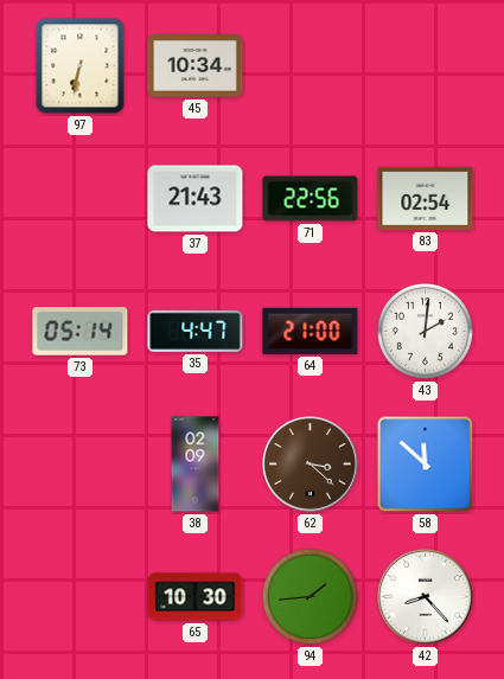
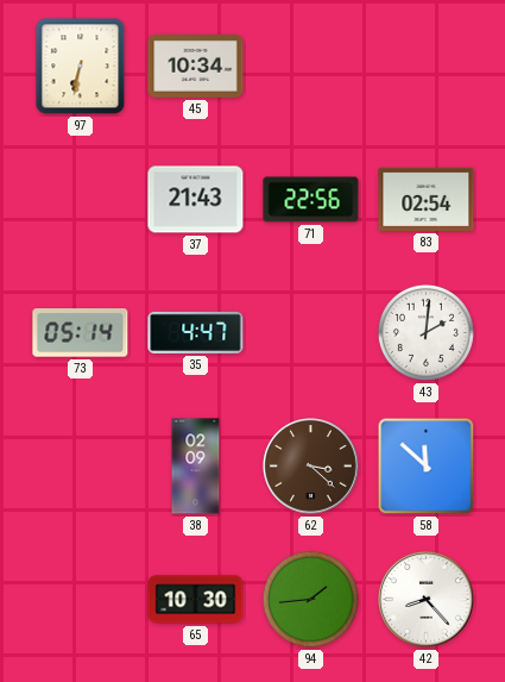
64: 21:00 -> none (311, 331)
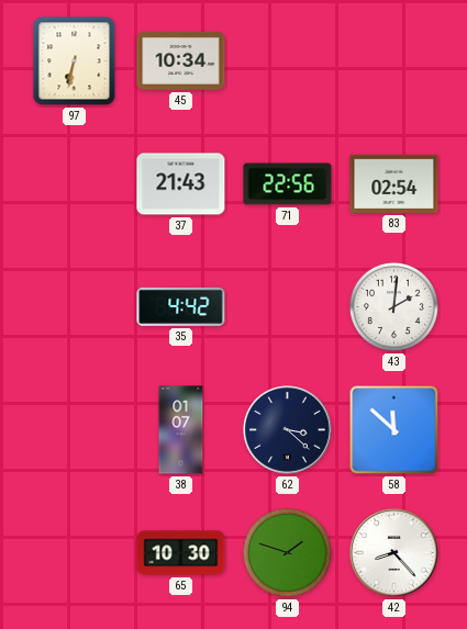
73: 05:14 -> none (81, 333)
35: 4:47 -> 4:42 (181, 306)
38: 02:09 -> 01:07 (181, 430)
62 dial: brown -> navy (288, 430)
94: 1:44 -> 1:48 (287, 552)
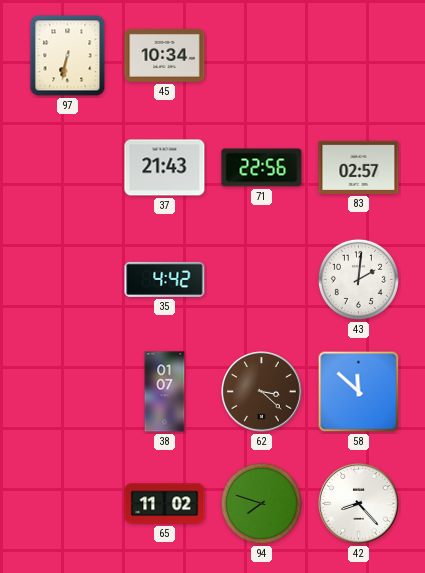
83: 02:54 -> 02:57 (359, 167)
62 dial: navy -> brown (262, 392)
65: 10:30 -> 11:02 (165, 504)
94: 1:48 -> 7:48 (261, 503)
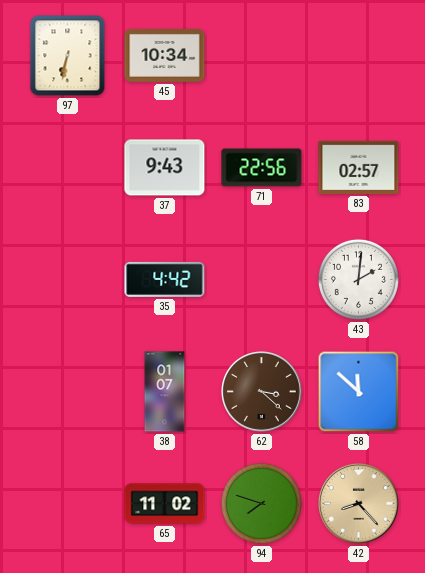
37: 21:43 -> 9:43 (165, 168)
42 dial: white -> champagne (359, 504)
